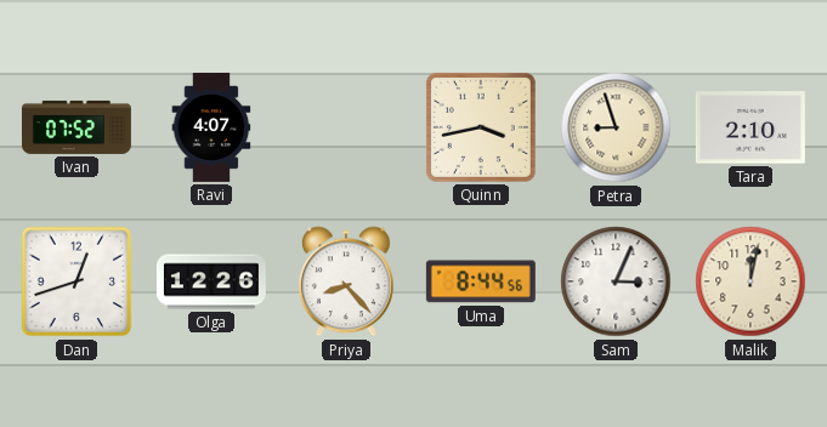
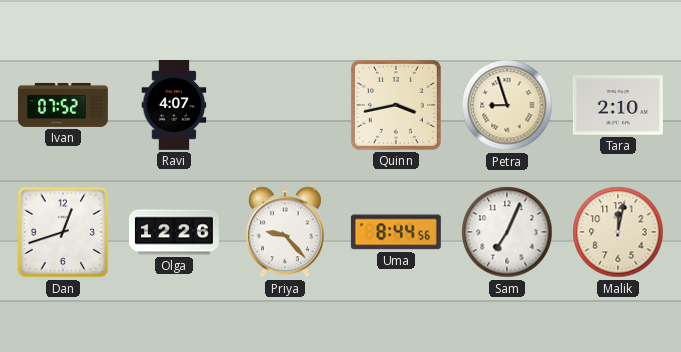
Priya: 8:23 -> 9:23 (285, 232)
Sam: 3:04 -> 7:04 (507, 232)
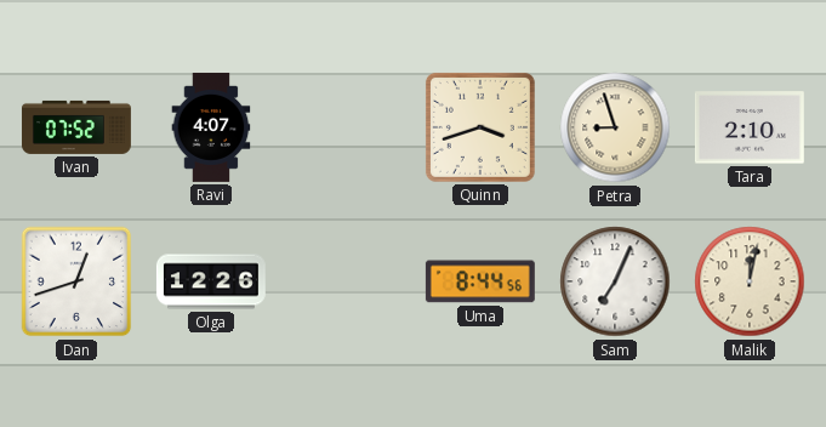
Quinn: 3:43 -> 3:42 (480, 127)
Priya: 9:23 -> none (285, 232)
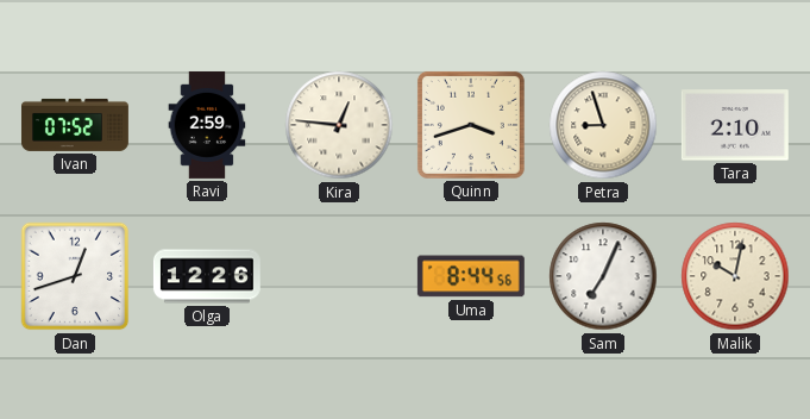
Ravi: 4:07 -> 2:59 (207, 125)
Kira: none -> 12:46 (339, 125)
Malik: 12:02 -> 10:02 (735, 276)
